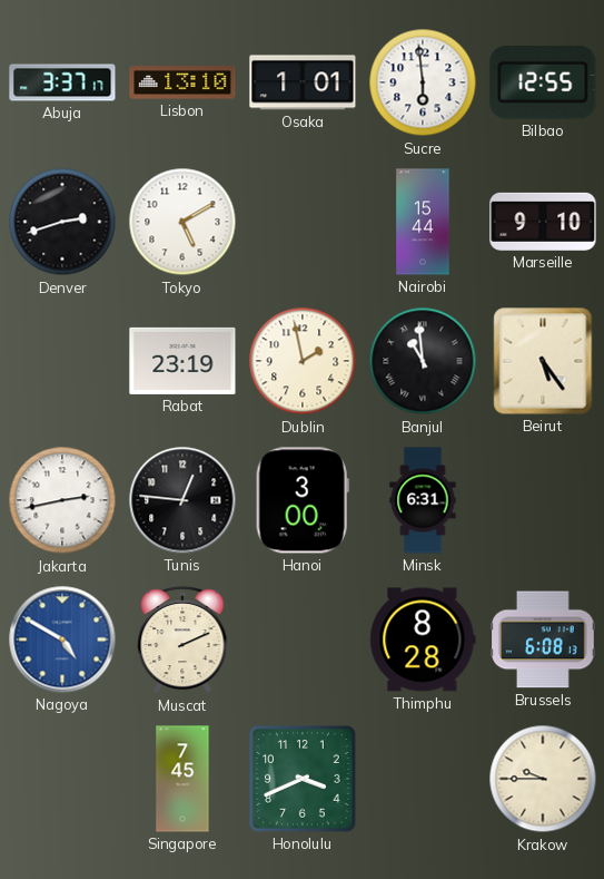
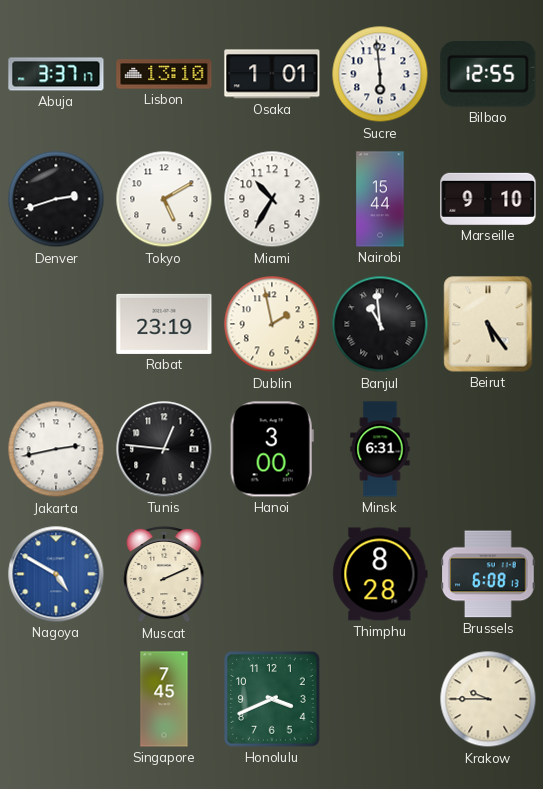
Miami: none -> 10:35 (272, 199)
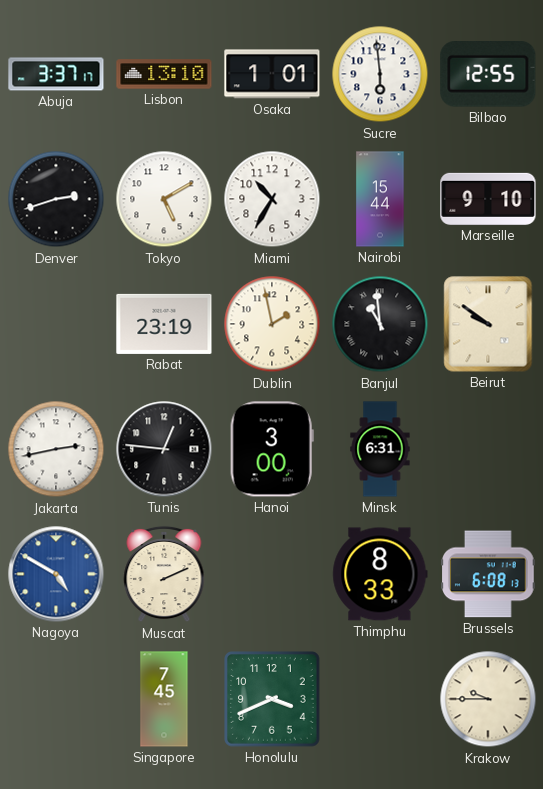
Beirut: 5:24 -> 9:51 (488, 324)
Thimphu: 8:28 -> 8:33 (380, 574)
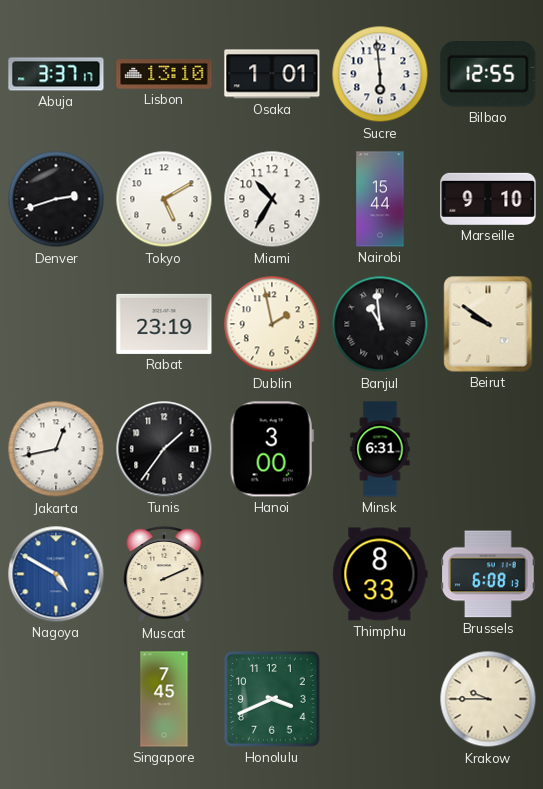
Jakarta: 2:43 -> 12:43 (56, 449)
Tunis: 12:46 -> 1:36 (164, 449)
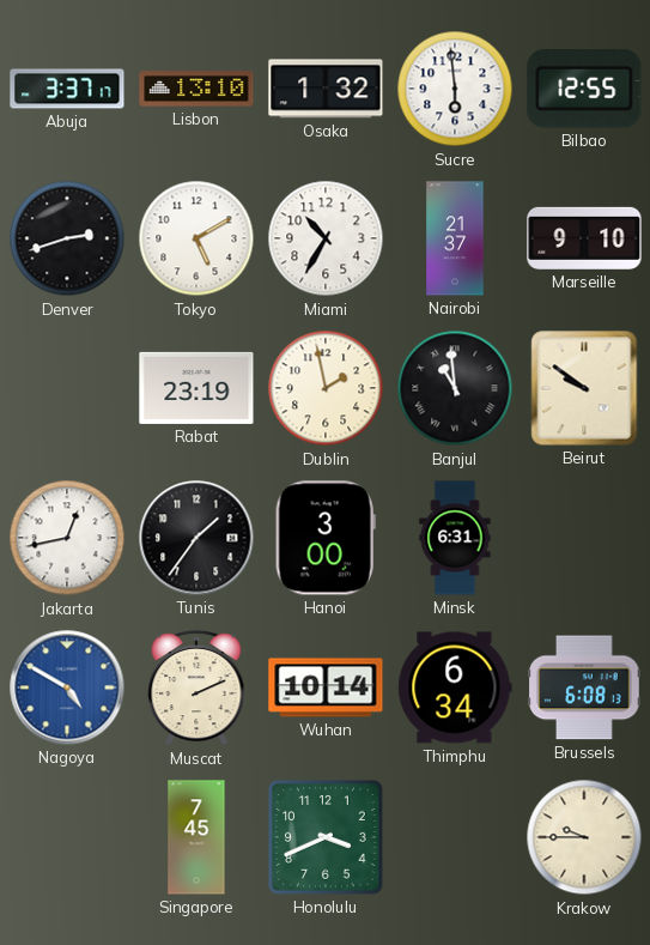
Osaka: 1:01 -> 1:32 (326, 89)
Nairobi: 15:44 -> 21:37 (455, 238)
Wuhan: none -> 10:14 (326, 687)
Thimphu: 8:33 -> 6:34 (455, 687)
